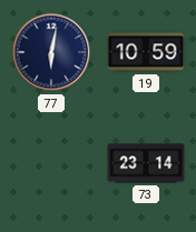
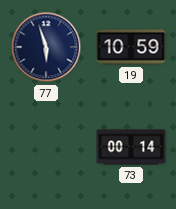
77: 6:02 -> 5:57 (46, 47)
73: 23:14 -> 00:14 (131, 147)
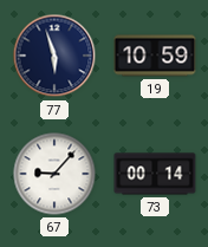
67: none -> 9:07 (54, 174)
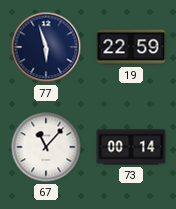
19: 10:59 -> 22:59 (131, 47)
67: 9:07 -> 11:07 (46, 147)
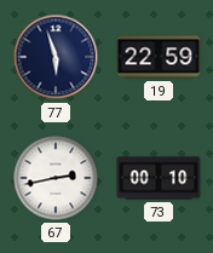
67: 11:07 -> 2:43 (56, 178)
73: 00:14 -> 00:10 (159, 178)
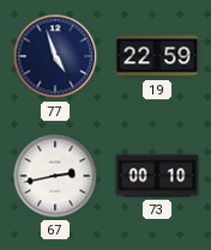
77: 5:57 -> 4:57 (55, 56)
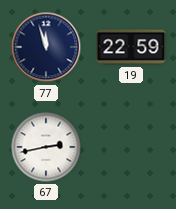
77: 4:57 -> 11:57 (46, 47)
73: 00:10 -> none (157, 176)
